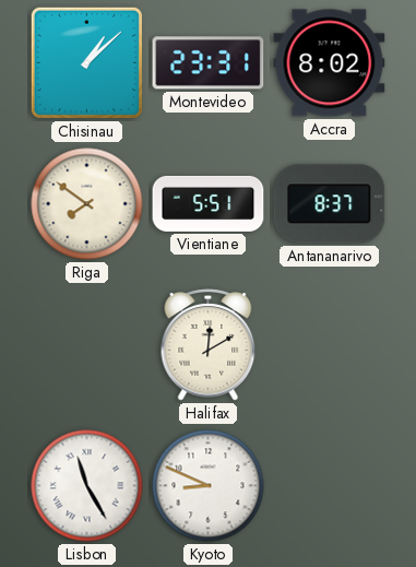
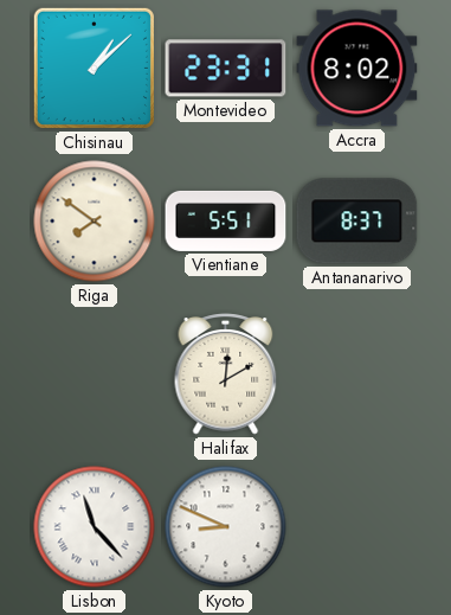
Lisbon: 11:25 -> 11:23 (95, 527)
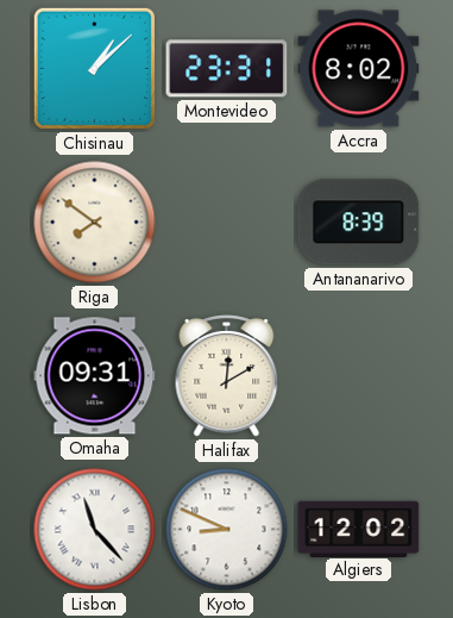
Vientiane: 5:51 -> none (226, 220)
Antananarivo: 8:37 -> 8:39 (359, 223)
Omaha: none -> 09:31 (95, 376)
Algiers: none -> 12:02 (359, 529)
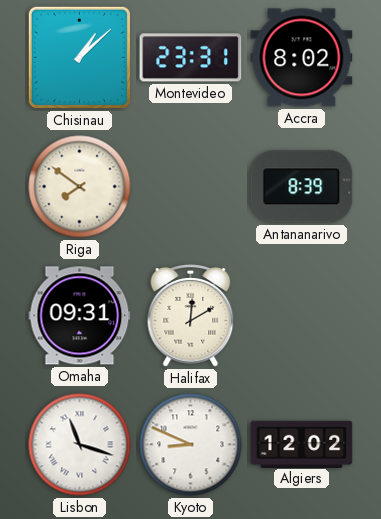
Lisbon: 11:23 -> 11:18 (80, 445)
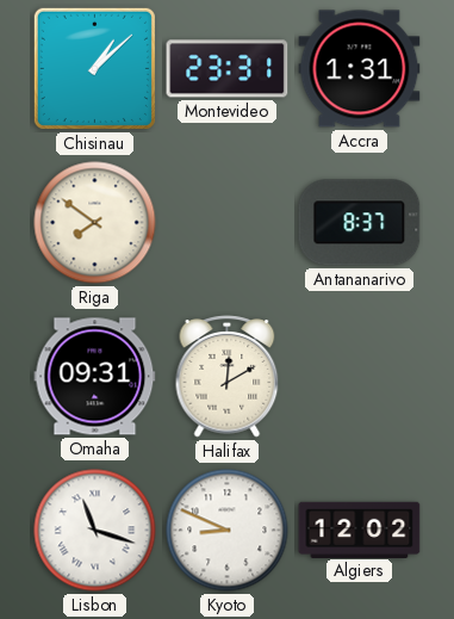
Accra: 8:02 -> 1:31 (360, 69)
Antananarivo: 8:39 -> 8:37 (360, 223)
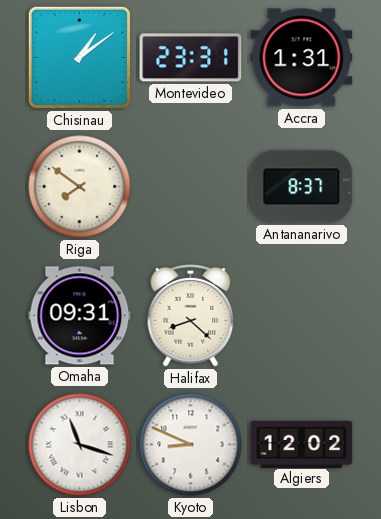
Chisinau: 1:08 -> 1:09 (79, 57)
Halifax: 12:10 -> 8:22 (191, 316)
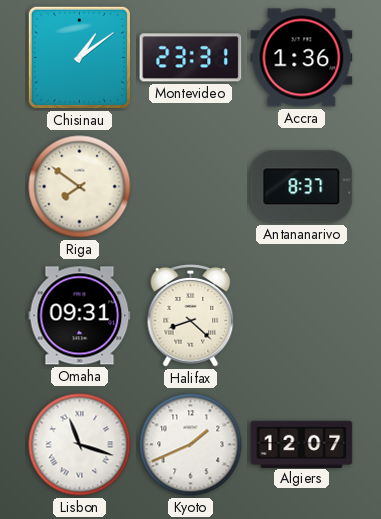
Accra: 1:31 -> 1:36 (302, 58)
Kyoto: 8:49 -> 1:41 (191, 445)
Algiers: 12:02 -> 12:07 (302, 444)
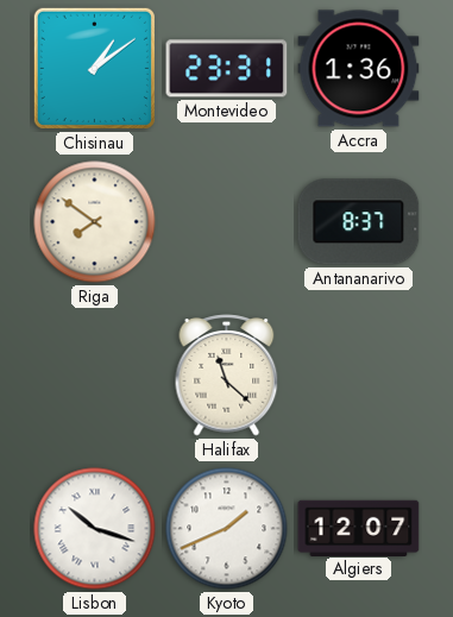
Omaha: 09:31 -> none (80, 316)
Halifax: 8:22 -> 11:22 (227, 376)
Lisbon: 11:18 -> 10:18 (95, 529)
